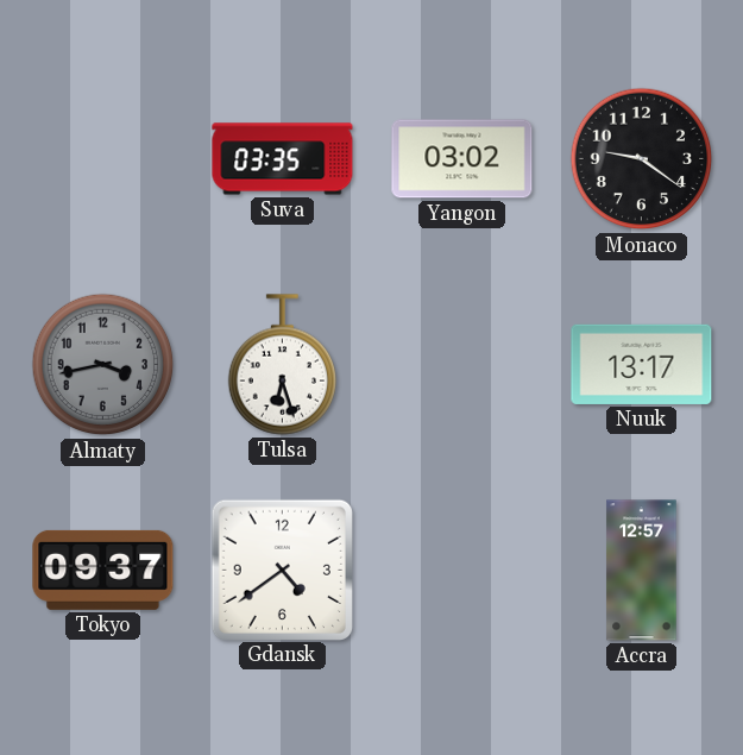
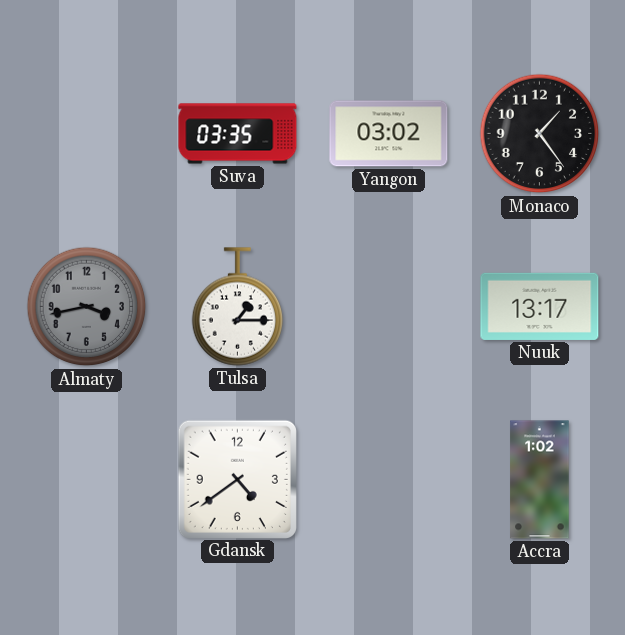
Monaco: 9:21 -> 1:24 (540, 134)
Tulsa: 6:27 -> 1:15 (238, 307)
Tokyo: 09:37 -> none (103, 570)
Accra: 12:57 -> 1:02 (540, 480)
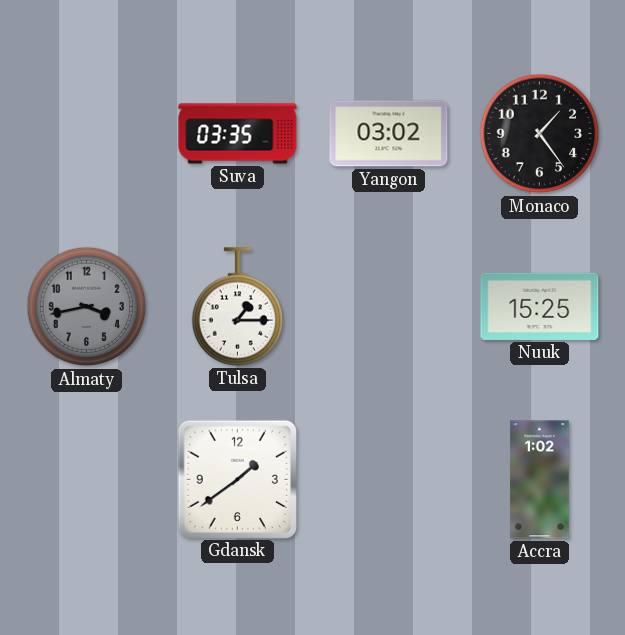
Nuuk: 13:17 -> 15:25 (540, 306)
Gdansk: 4:39 -> 1:39 (237, 479)
